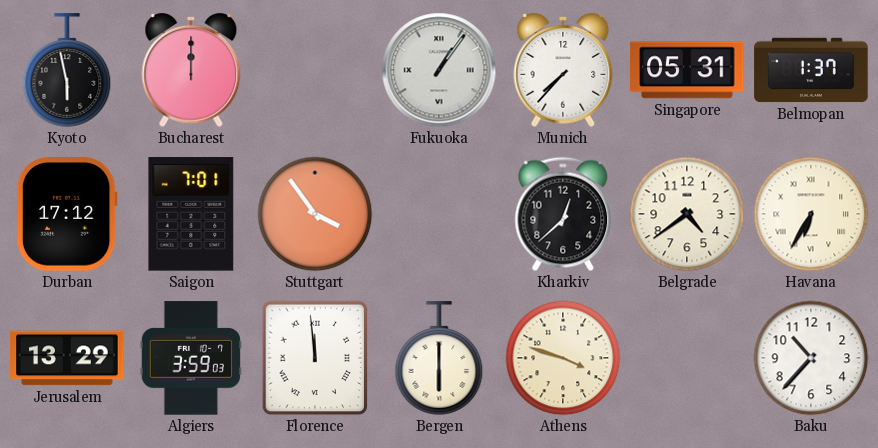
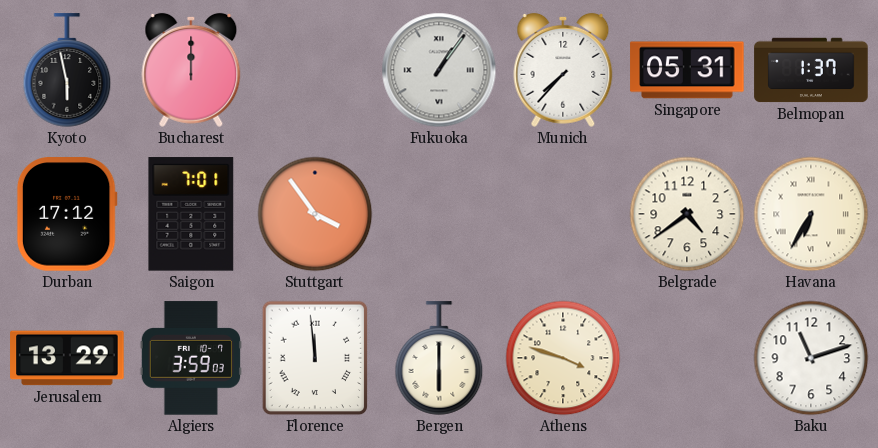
Kharkiv: 12:38 -> none (563, 214)
Baku: 10:37 -> 11:12 (811, 358)
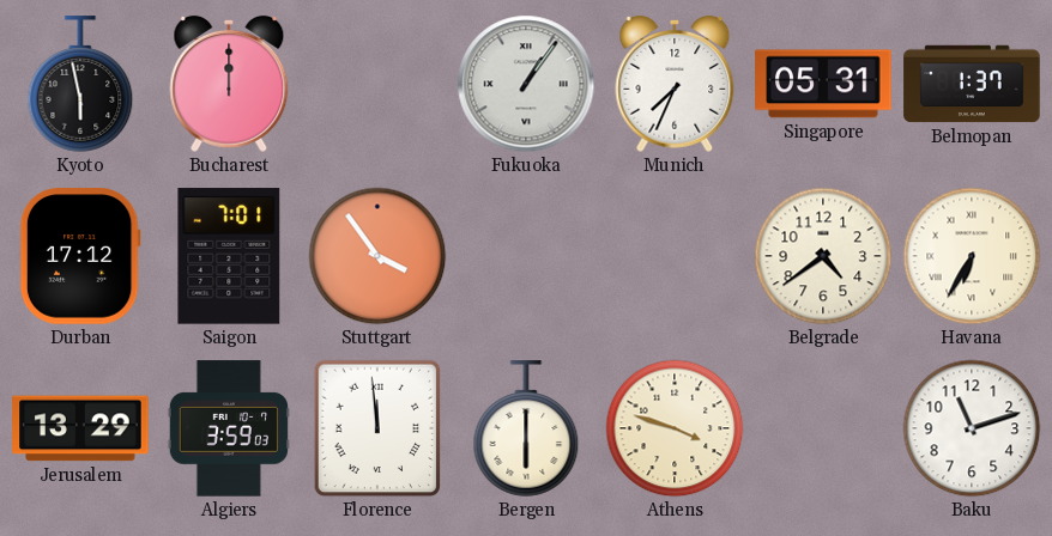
Munich: 7:37 -> 7:34 (675, 84)
